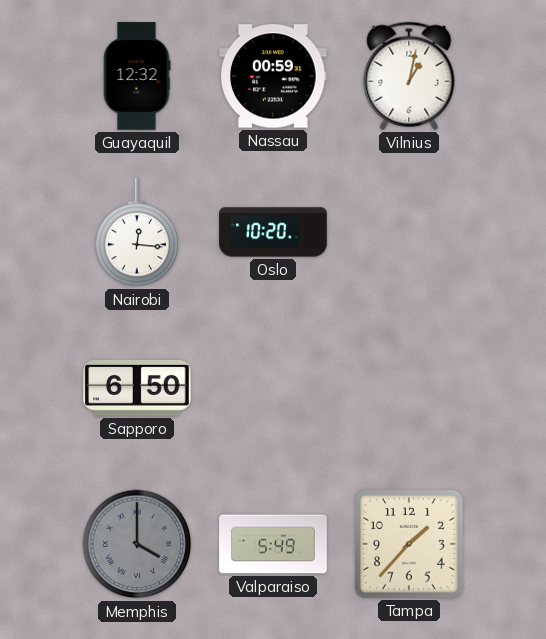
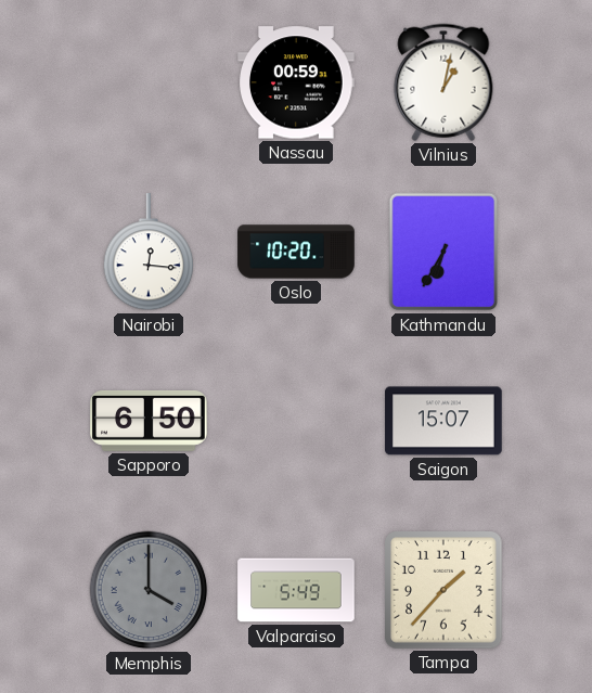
Guayaquil: 12:32 -> none (137, 76)
Kathmandu: none -> 6:35 (443, 252)
Saigon: none -> 15:07 (443, 421)
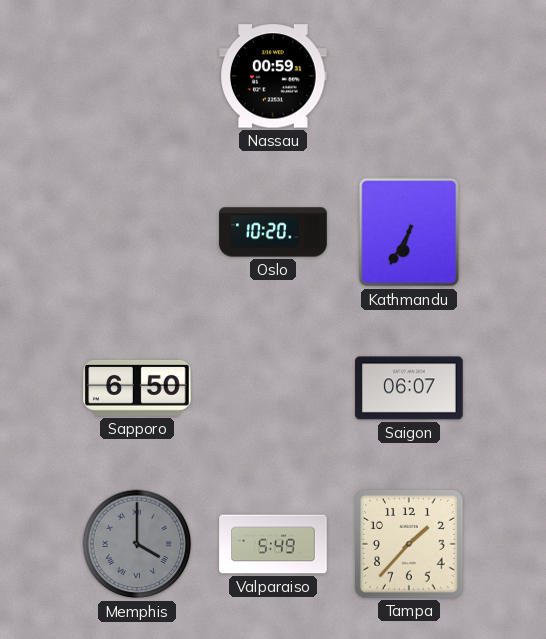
Vilnius: 1:02 -> none (443, 82)
Nairobi: 12:16 -> none (149, 253)
Saigon: 15:07 -> 06:07 (409, 388)
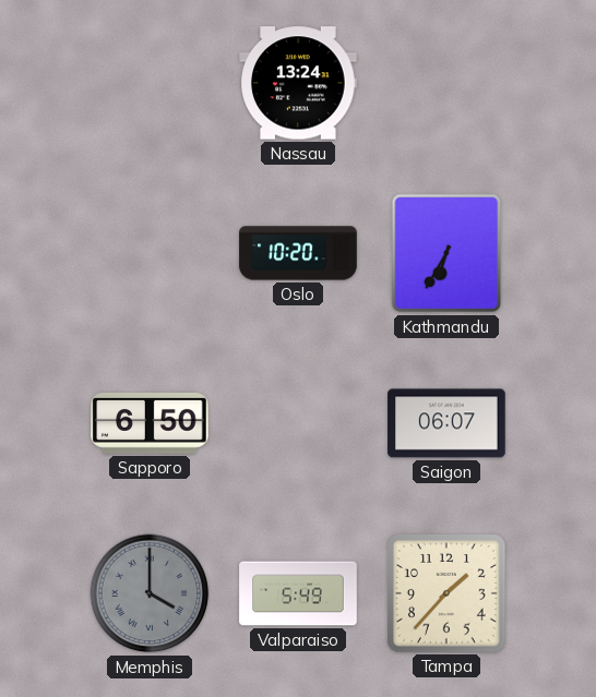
Nassau: 00:59 -> 13:24 (298, 83)
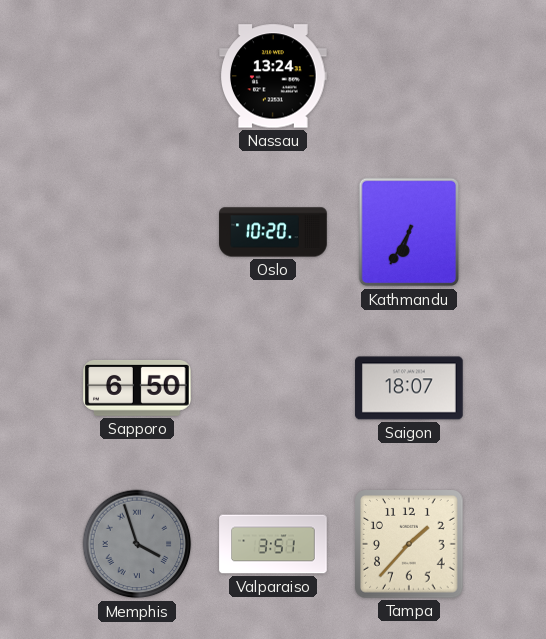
Saigon: 06:07 -> 18:07 (409, 388)
Memphis: 4:00 -> 3:57 (137, 544)
Valparaiso: 5:49 -> 3:51 (273, 544)
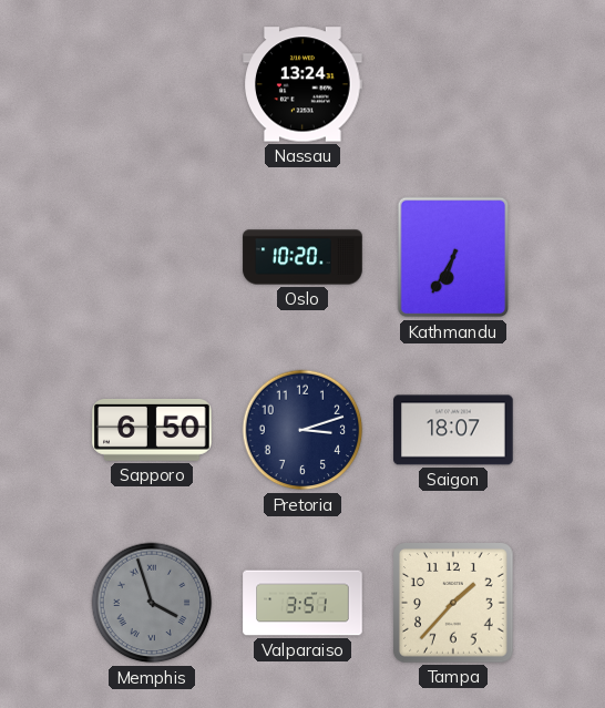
Pretoria: none -> 3:12 (302, 430)
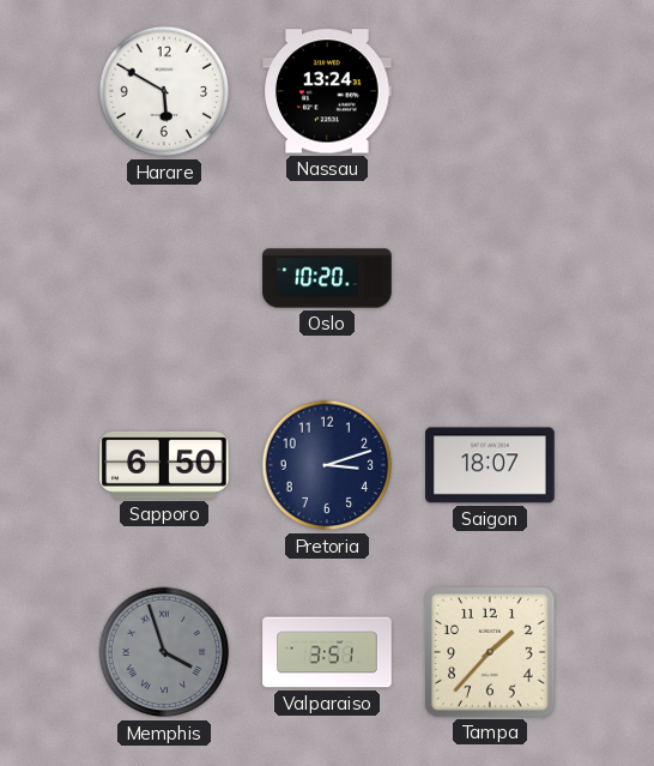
Harare: none -> 5:50 (164, 91)
Kathmandu: 6:35 -> none (453, 257)
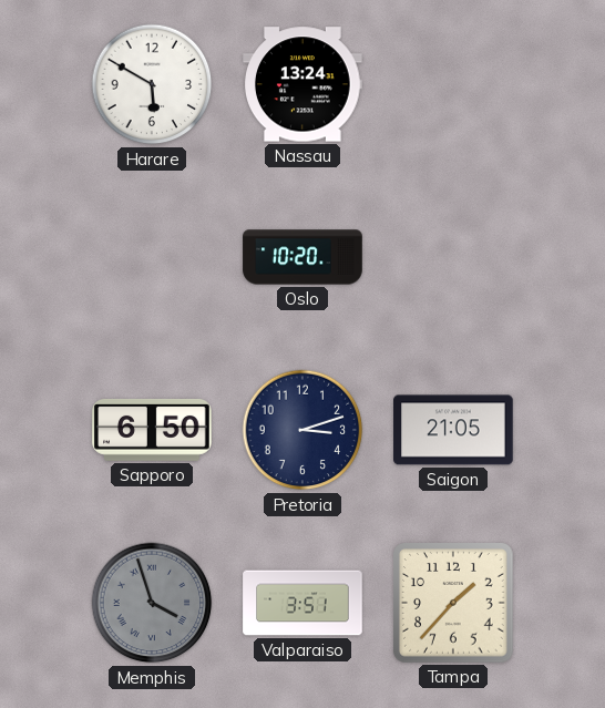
Saigon: 18:07 -> 21:05 (453, 430)
